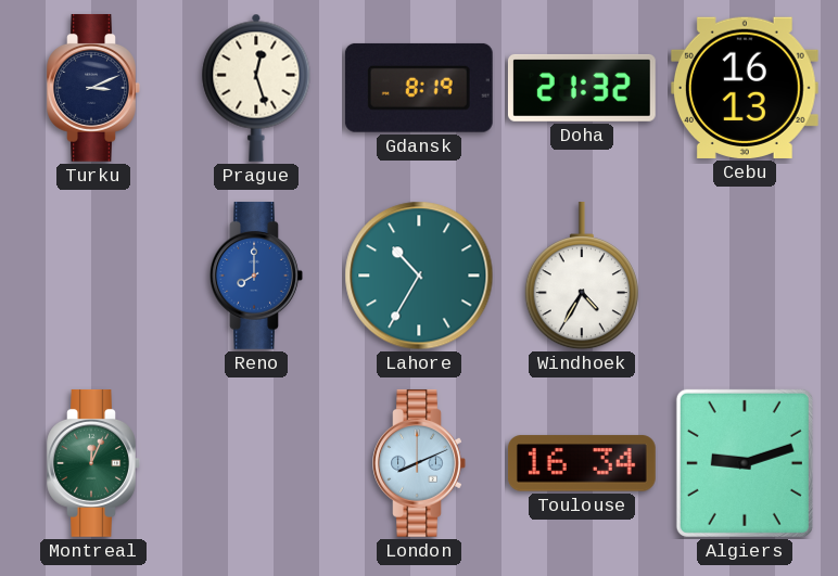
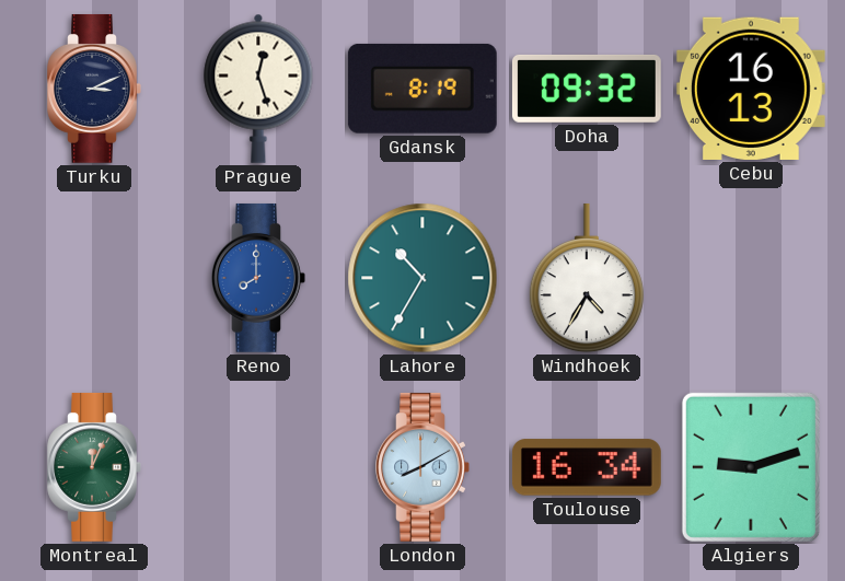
Doha: 21:32 -> 09:32 (587, 89)
London: 8:11 -> 8:10 (422, 467)
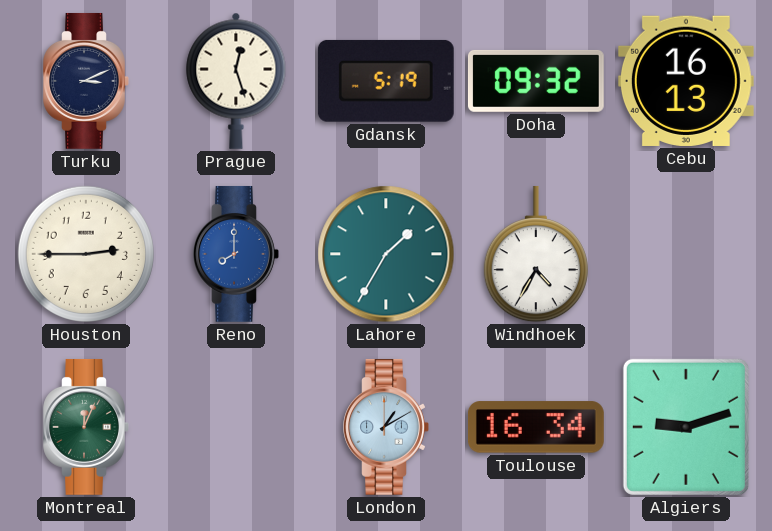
Gdansk: 8:19 -> 5:19 (386, 81)
Houston: none -> 2:45 (86, 254)
Lahore: 10:35 -> 1:35 (386, 254)
London: 8:10 -> 1:10 (386, 427)
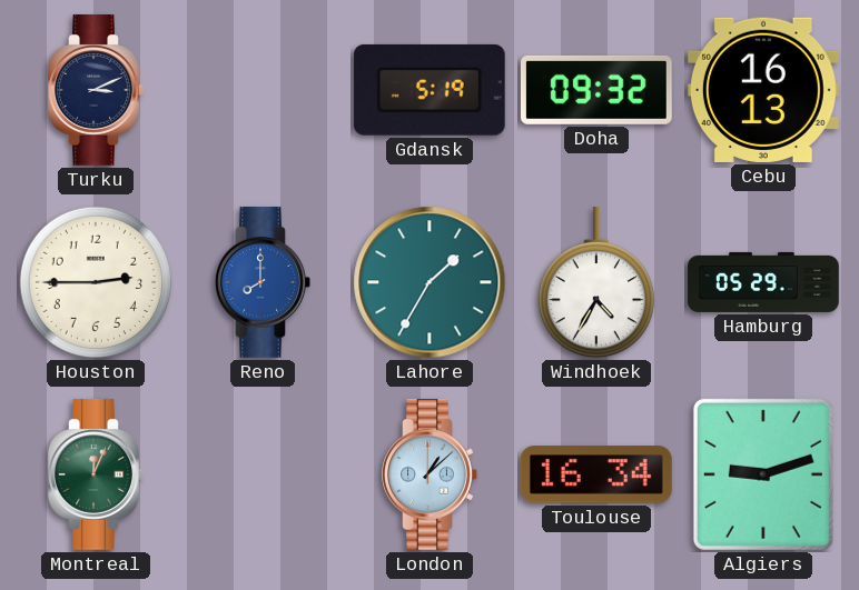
Prague: 12:27 -> none (236, 81)
Hamburg: none -> 05:29 (764, 282)
London: 1:10 -> 1:08 (429, 474)
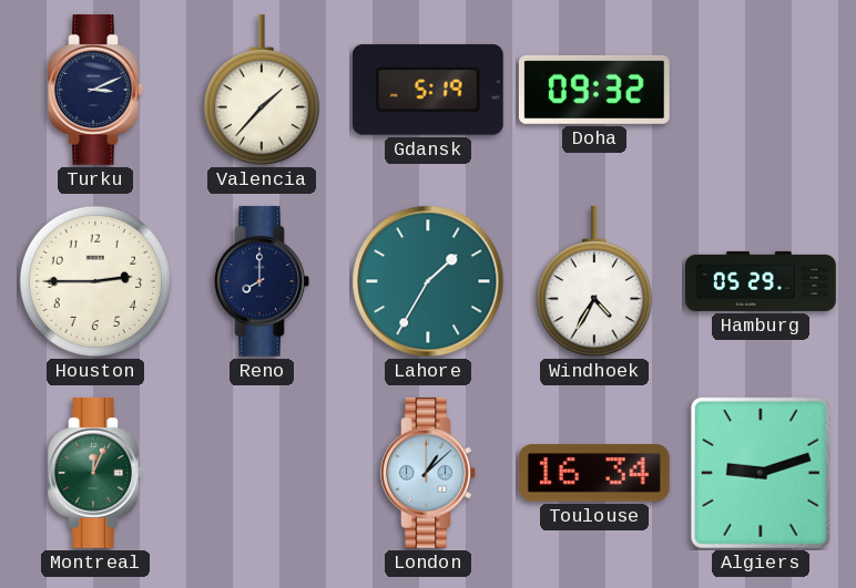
Valencia: none -> 1:37 (262, 90)
Cebu: 16:13 -> none (763, 90)
Reno dial: blue -> navy (262, 281)
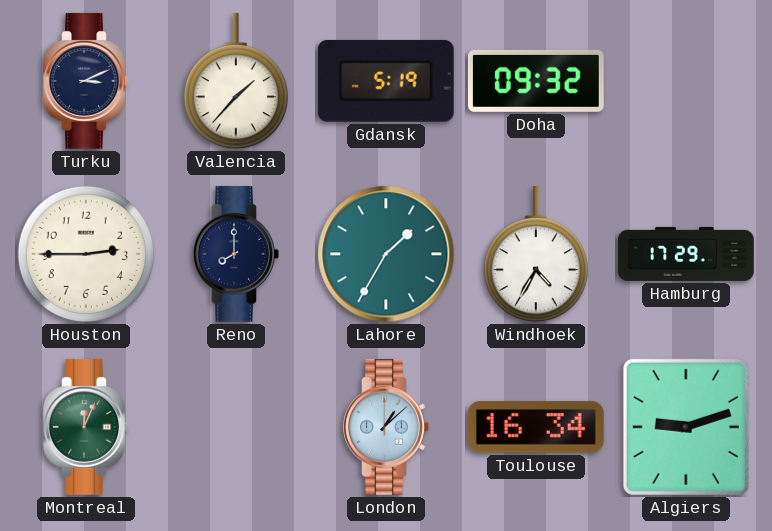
Hamburg: 05:29 -> 17:29 (687, 254)
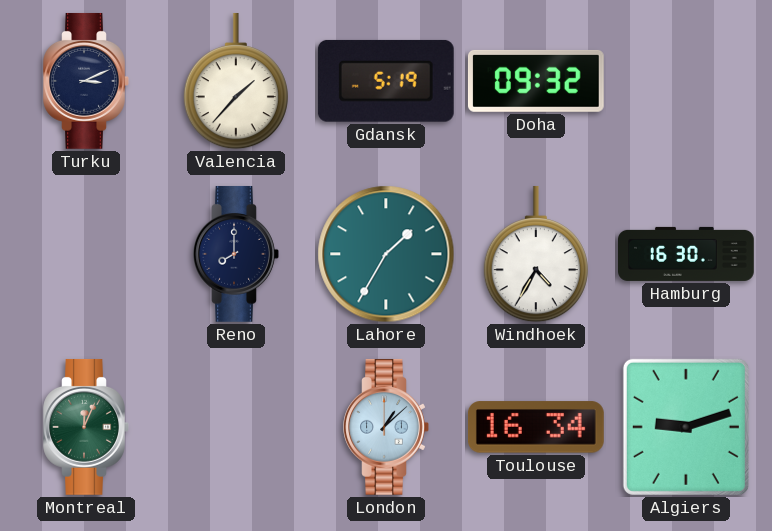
Houston: 2:45 -> none (86, 254)
Hamburg: 17:29 -> 16:30 (687, 254)
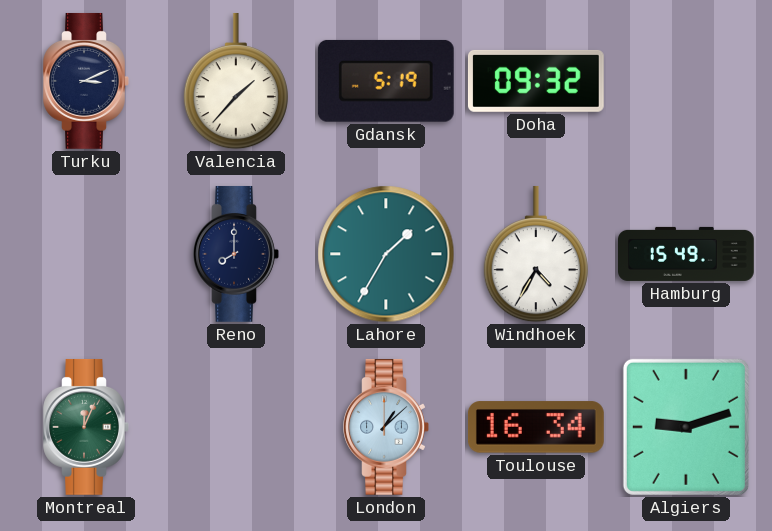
Hamburg: 16:30 -> 15:49 (687, 254)
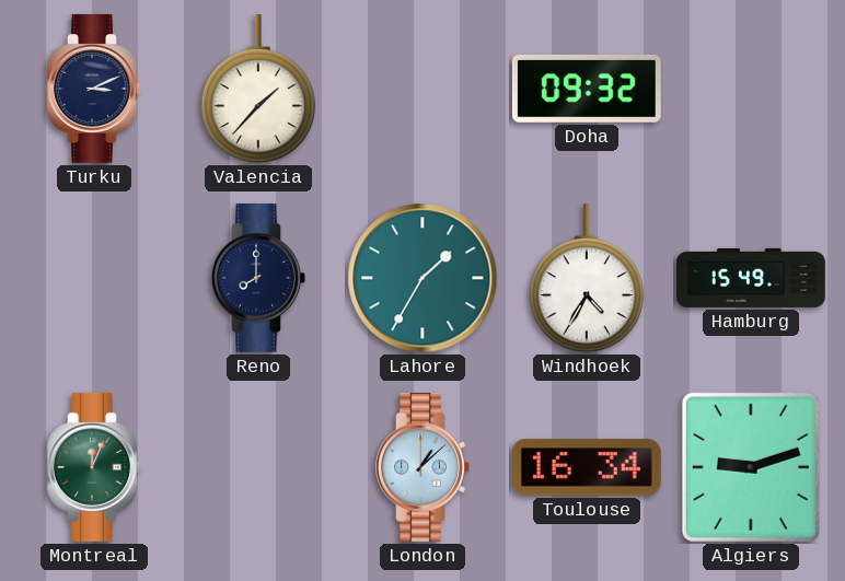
Gdansk: 5:19 -> none (386, 81)
